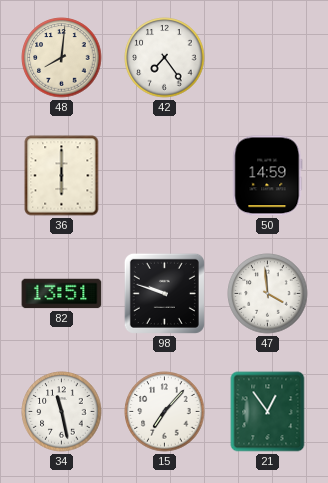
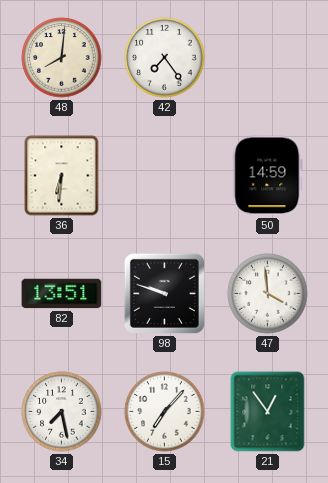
36: 6:00 -> 6:31 (62, 176)
34: 11:28 -> 7:28 (62, 412)
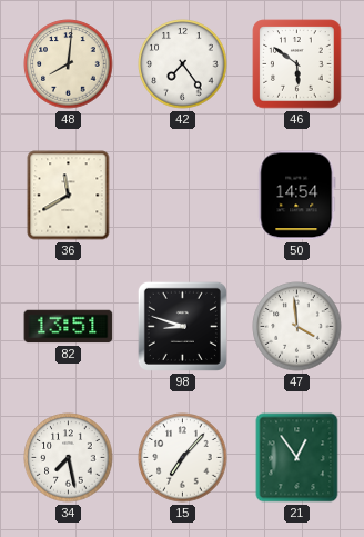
46: none -> 5:51 (297, 64)
36: 6:31 -> 11:40 (69, 196)
50: 14:59 -> 14:54 (297, 196)
98: 9:48 -> 8:48 (182, 326)
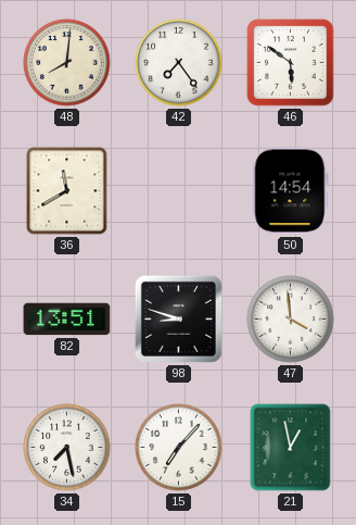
21: 12:54 -> 12:58 (291, 448)
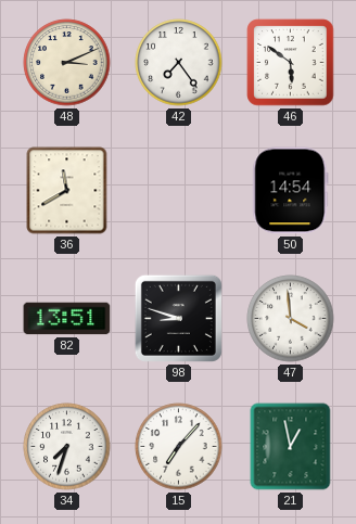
48: 8:01 -> 3:11 (67, 63)
34: 7:28 -> 7:33 (67, 447)
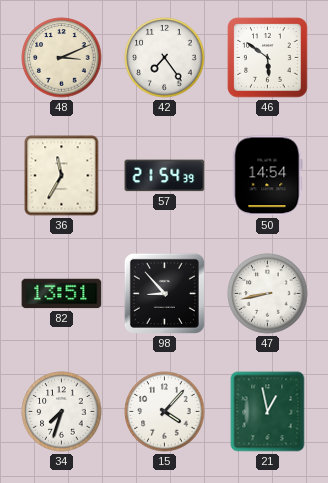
36: 11:40 -> 11:35 (62, 176)
57: none -> 21:54 (165, 176)
98: 8:48 -> 8:53 (164, 293)
47: 3:59 -> 8:43 (268, 294)
15: 7:07 -> 4:07 (165, 412)
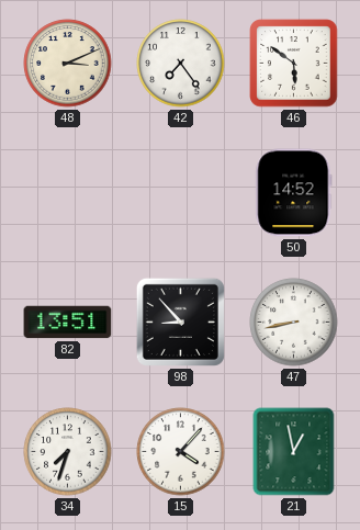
36: 11:35 -> none (62, 176)
57: 21:54 -> none (165, 176)
50: 14:54 -> 14:52 (294, 193)
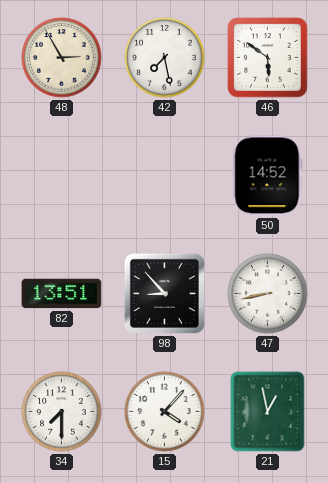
48: 3:11 -> 2:55 (62, 58)
42: 7:24 -> 7:28 (165, 58)
34: 7:33 -> 7:30 (62, 412)
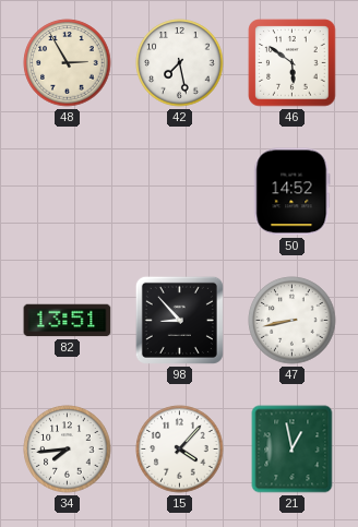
34: 7:30 -> 7:44 (68, 450)
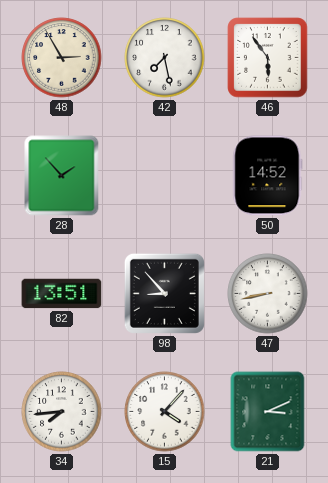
46: 5:51 -> 5:54 (268, 58)
28: none -> 1:53 (62, 176)
21: 12:58 -> 3:11 (268, 412)
